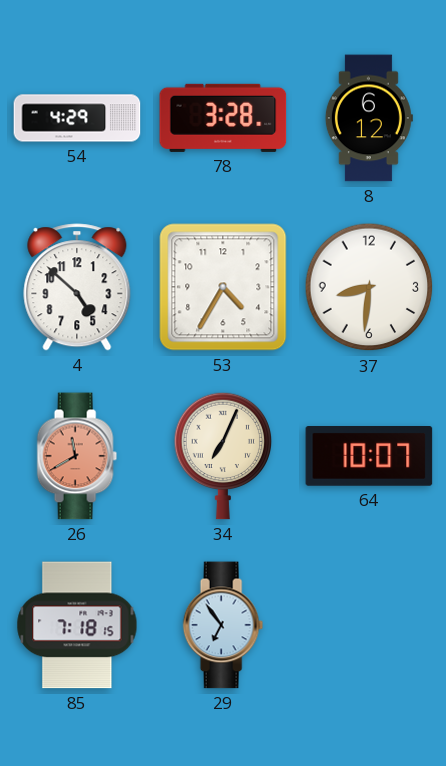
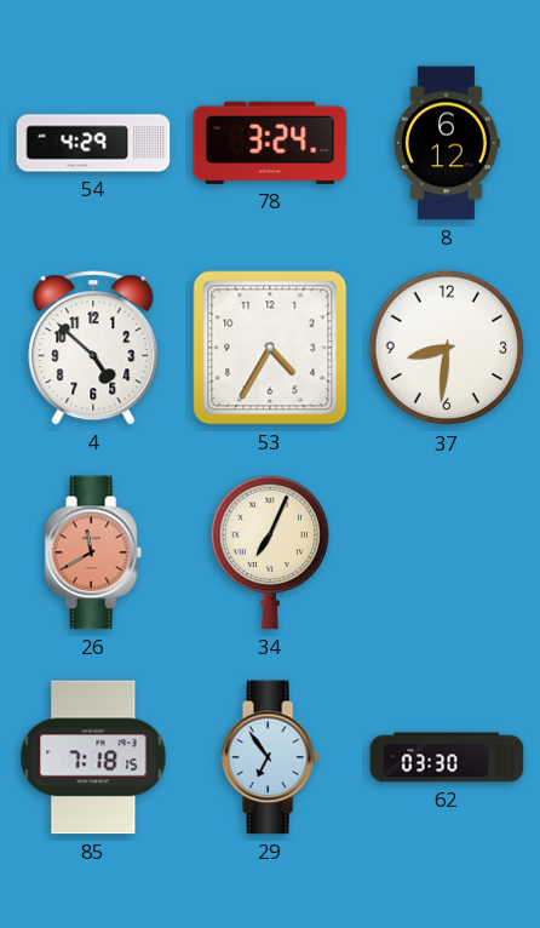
78: 3:28 -> 3:24 (270, 143)
64: 10:07 -> none (369, 456)
62: none -> 03:30 (447, 757)
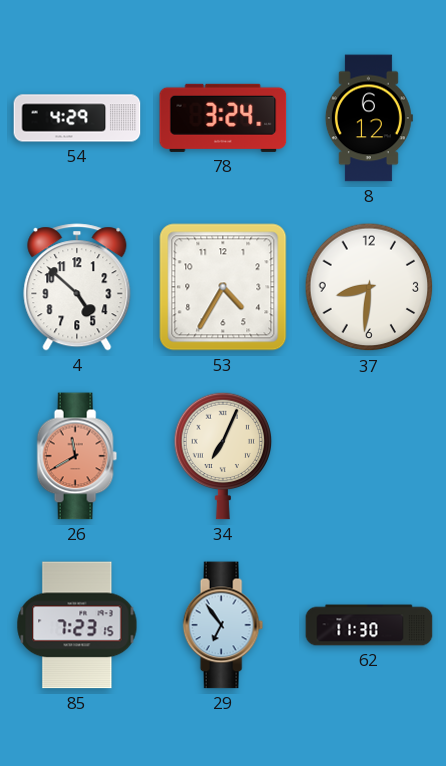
85: 7:18 -> 7:23 (77, 625)
62: 03:30 -> 11:30 (369, 625)
